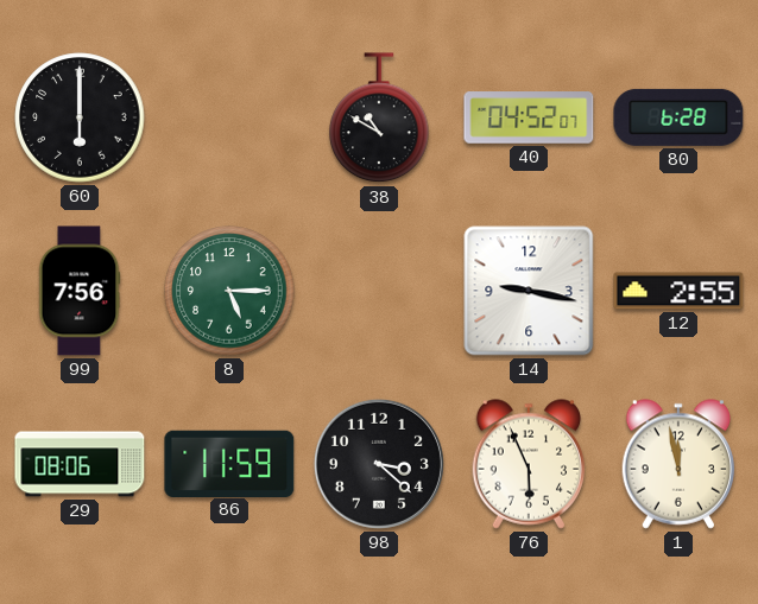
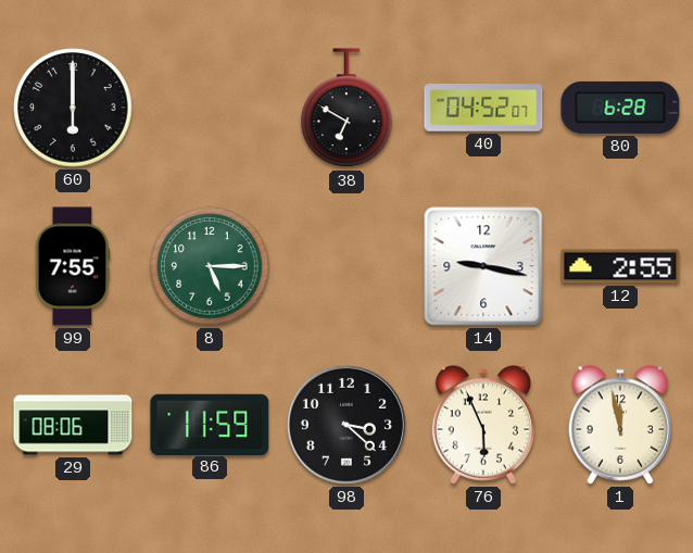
38: 10:50 -> 6:50 (346, 109)
99: 7:56 -> 7:55 (73, 266)
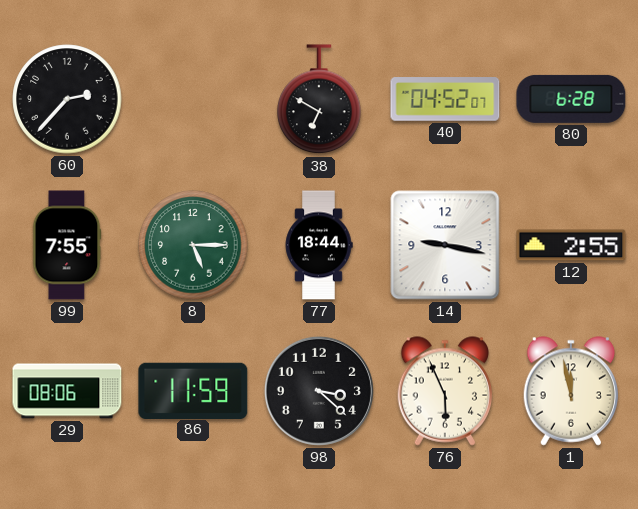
60: 6:00 -> 2:37 (67, 99)
77: none -> 18:44 (319, 245)
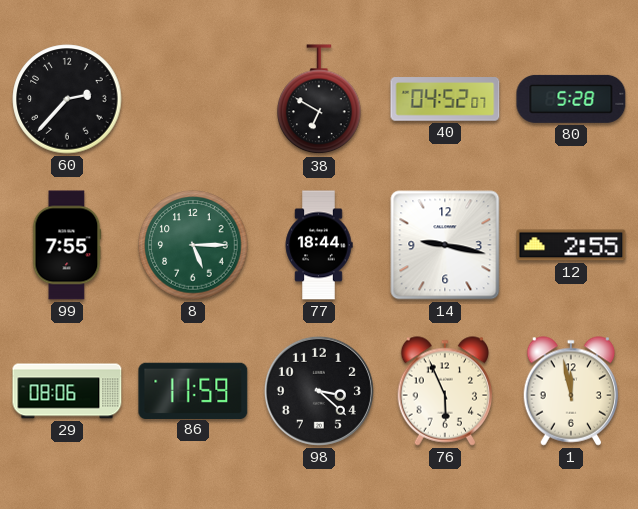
80: 6:28 -> 5:28 (571, 99)
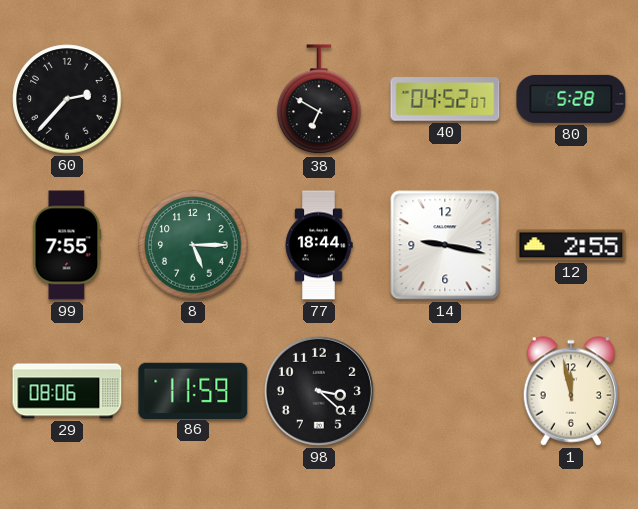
76: 5:56 -> none (445, 391)
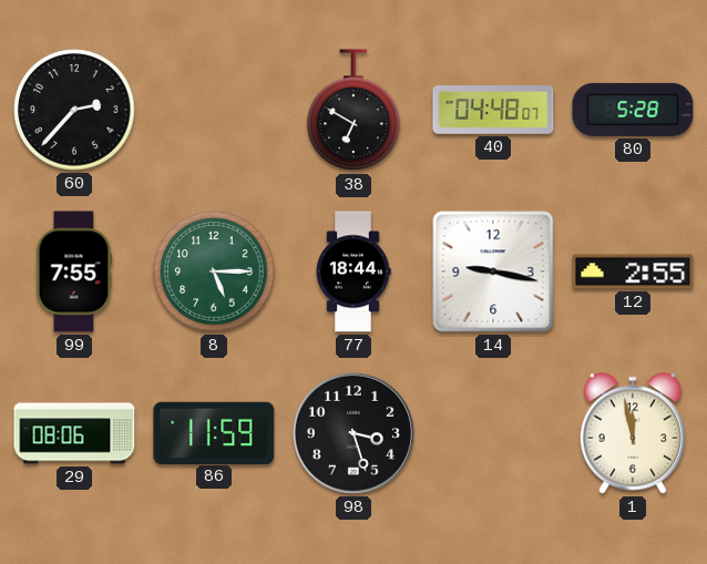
40: 04:52 -> 04:48 (493, 110)
98: 3:22 -> 3:27 (353, 433)
